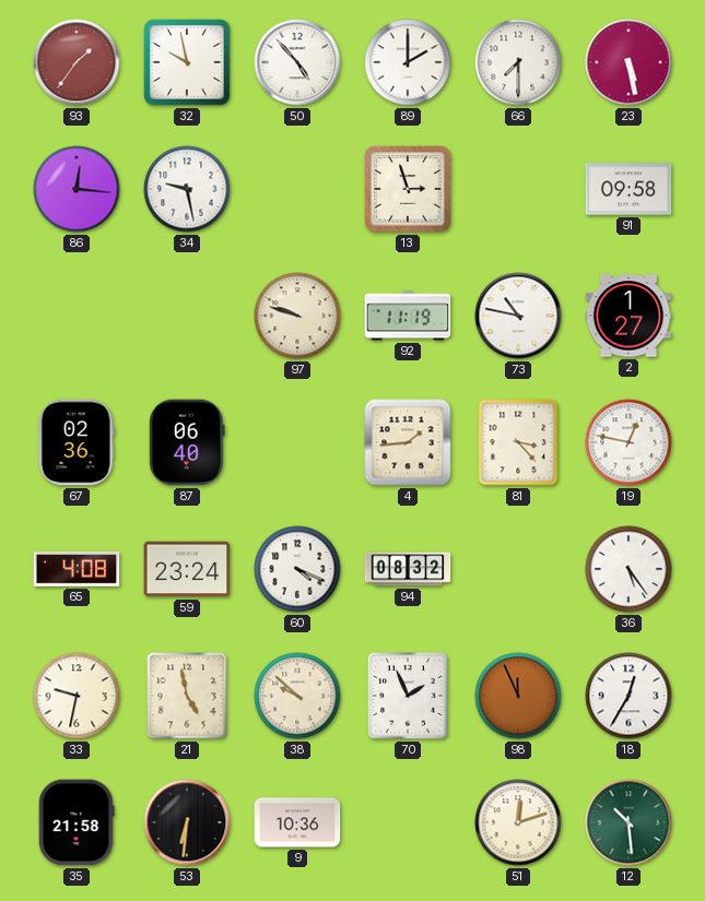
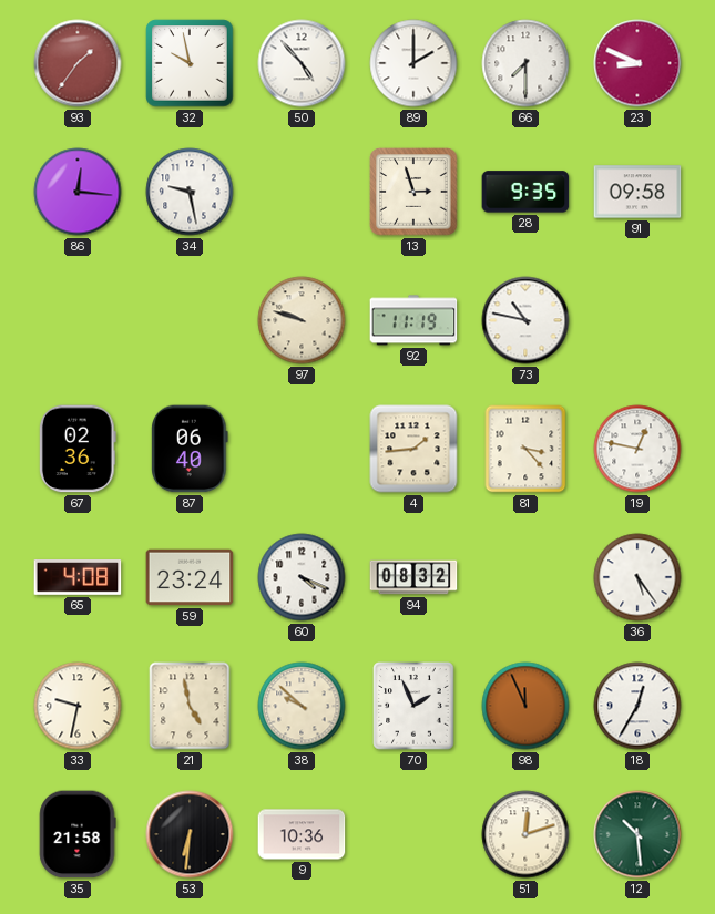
23: 5:28 -> 8:49 (637, 63)
28: none -> 9:35 (525, 192)
2: 1:27 -> none (628, 316)
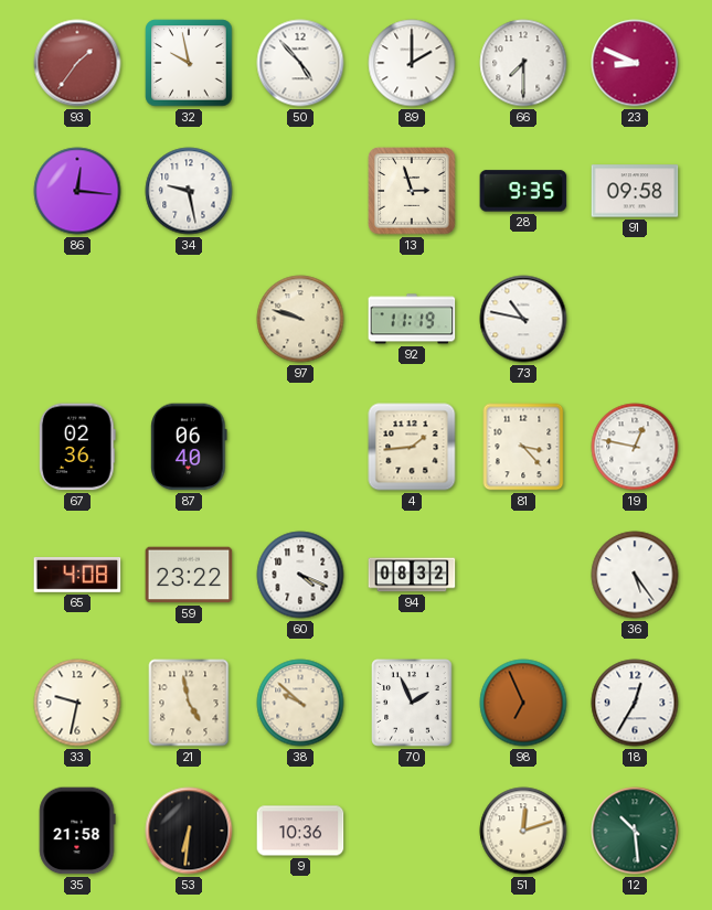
59: 23:24 -> 23:22 (189, 575)
98: 11:56 -> 6:56 (523, 703)
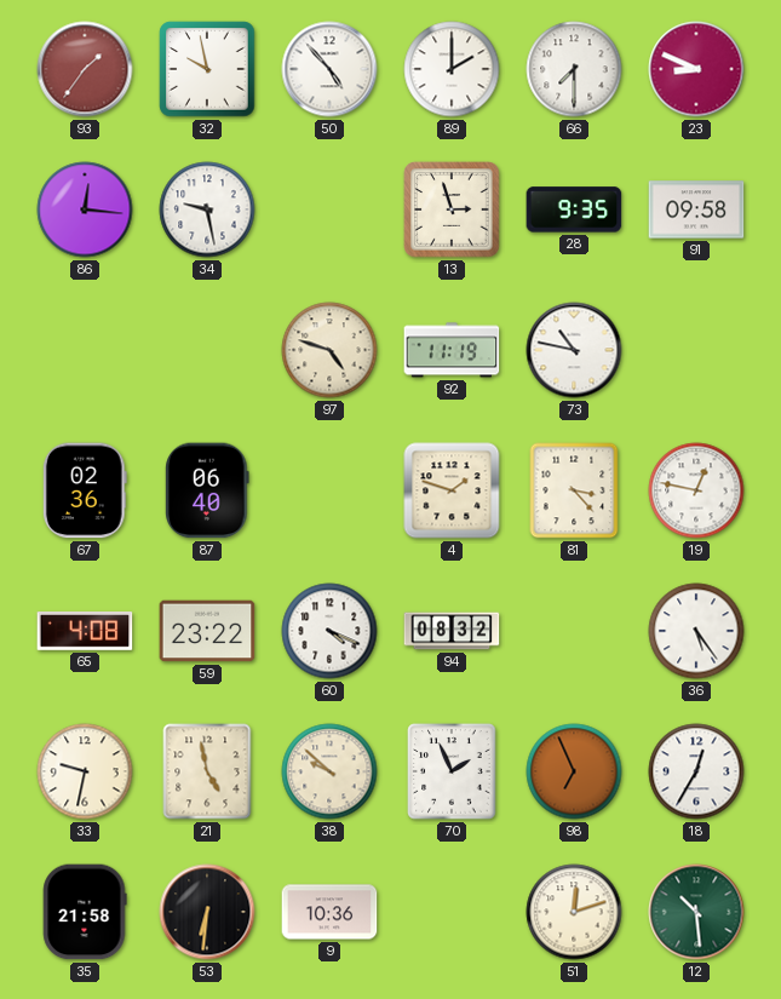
97: 9:48 -> 4:48 (329, 350)
4: 1:44 -> 1:48 (452, 490)
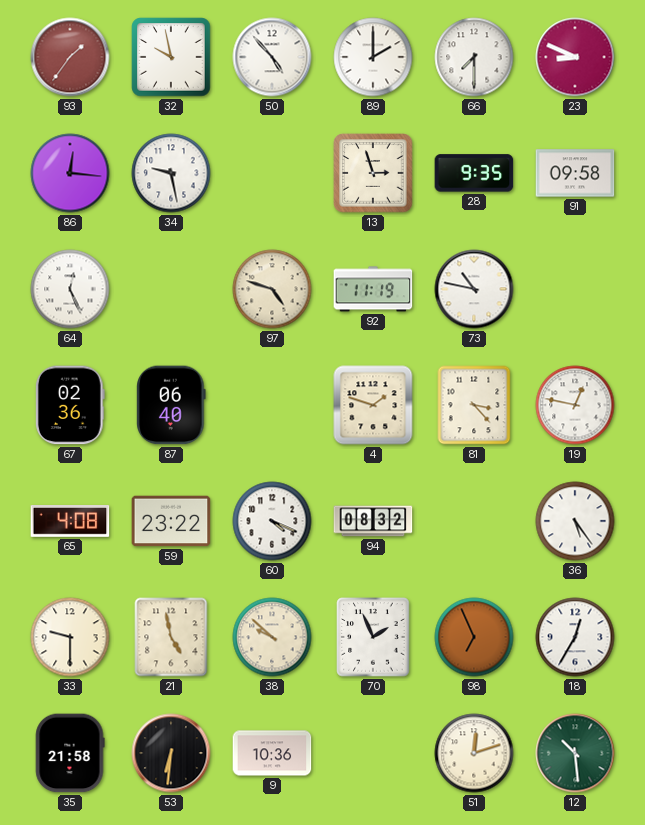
64: none -> 12:26 (70, 289)
33: 9:32 -> 9:30 (70, 637)
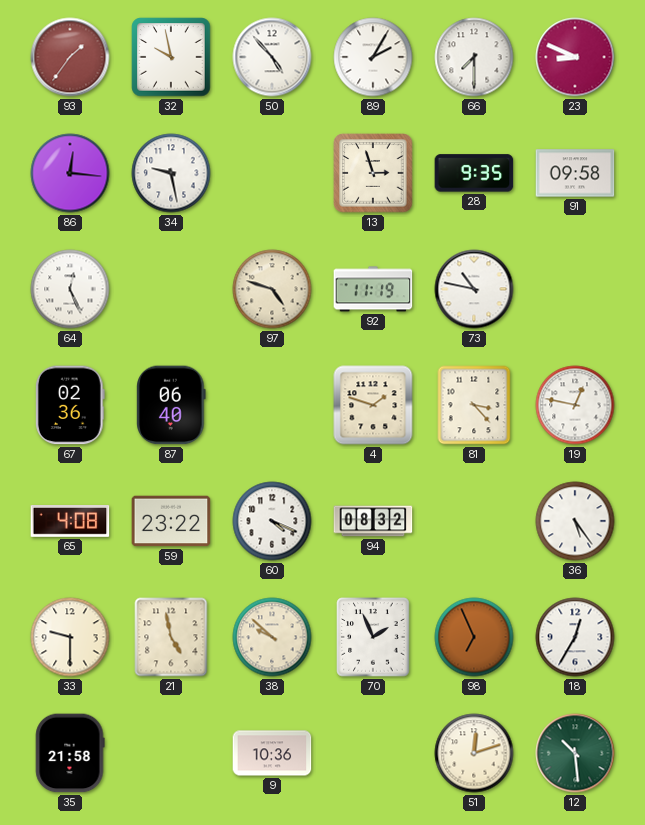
89: 2:00 -> 2:05 (373, 57)
53: 6:31 -> none (171, 753)
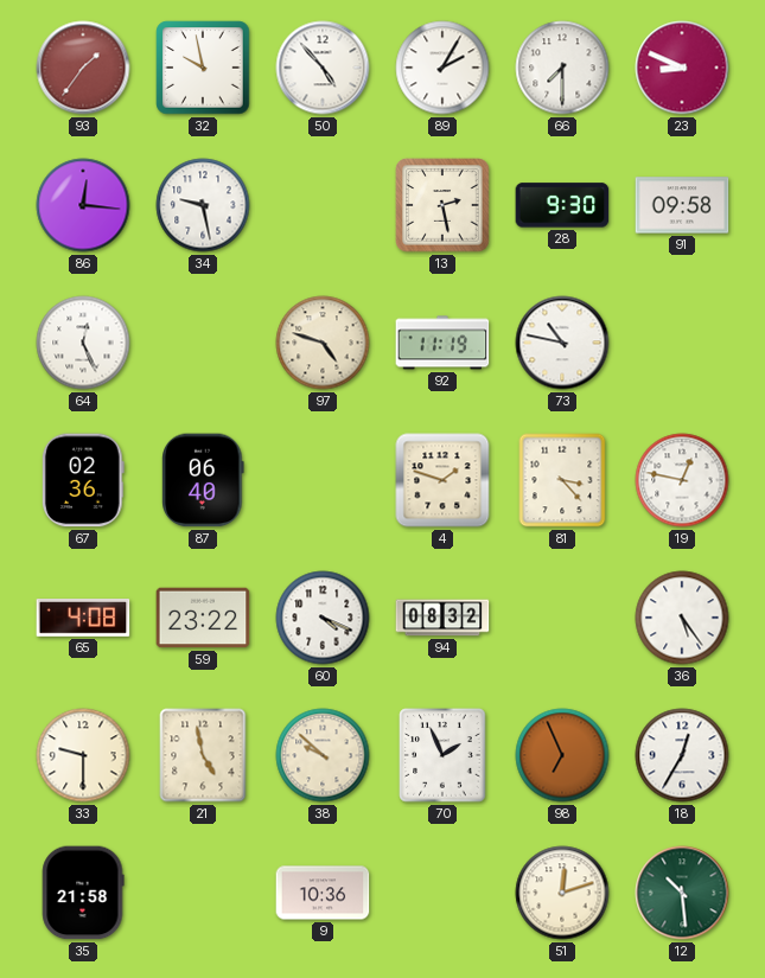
13: 2:57 -> 2:28 (442, 205)
28: 9:35 -> 9:30 (562, 205)
